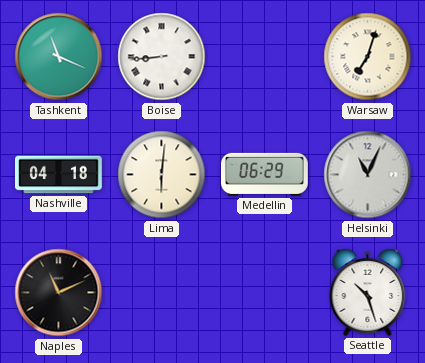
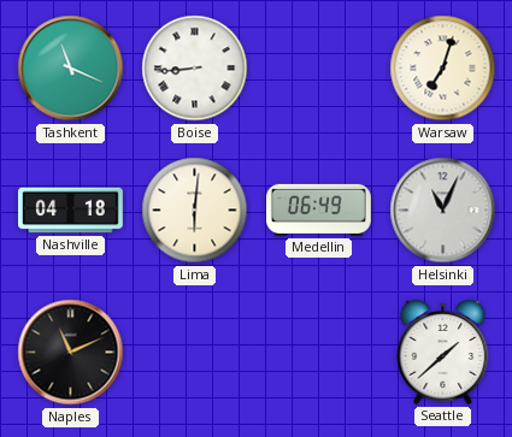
Medellin: 06:29 -> 06:49 (318, 209)
Seattle: 10:27 -> 1:38 (443, 352)
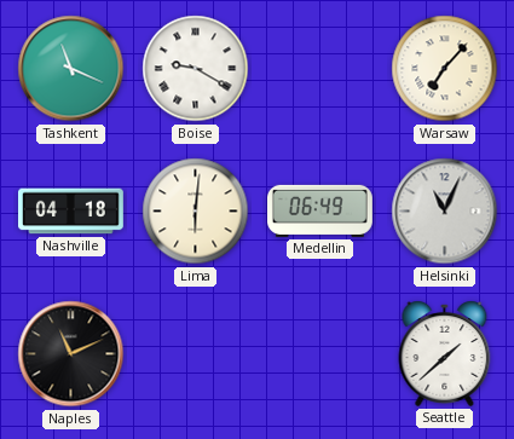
Boise: 8:44 -> 9:20 (196, 69)
Warsaw: 7:03 -> 7:07 (445, 69)
